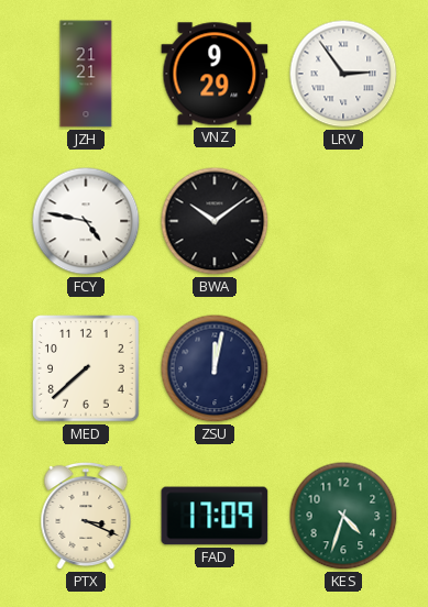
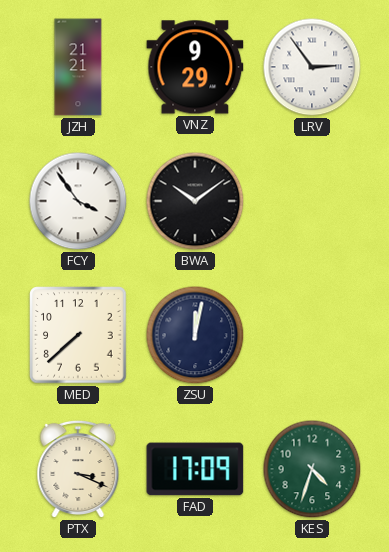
FCY: 4:47 -> 3:54 (78, 201)
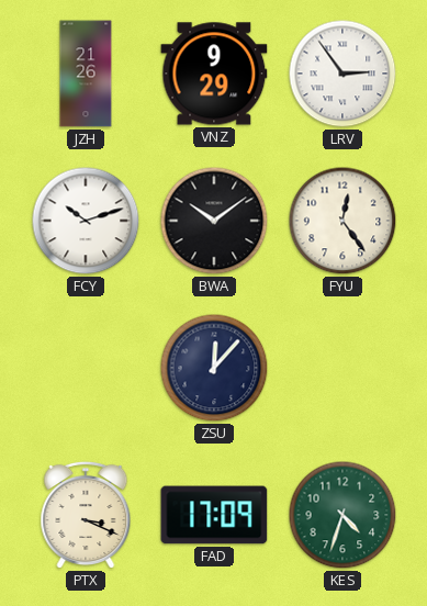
JZH: 21:21 -> 21:26 (86, 74)
FCY: 3:54 -> 10:12 (86, 221)
FYU: none -> 12:24 (342, 221)
MED: 7:38 -> none (78, 335)
ZSU: 12:02 -> 12:07 (214, 368)
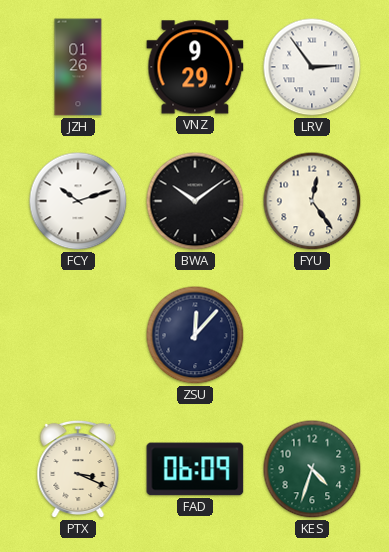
JZH: 21:26 -> 01:26 (78, 67)
FAD: 17:09 -> 06:09 (195, 469)
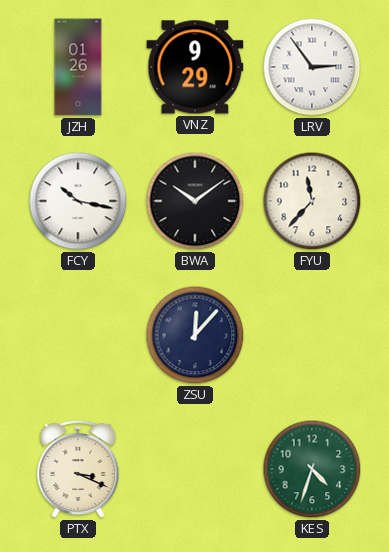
FCY: 10:12 -> 10:17 (78, 201)
FYU: 12:24 -> 11:37 (312, 201)
FAD: 06:09 -> none (195, 469)
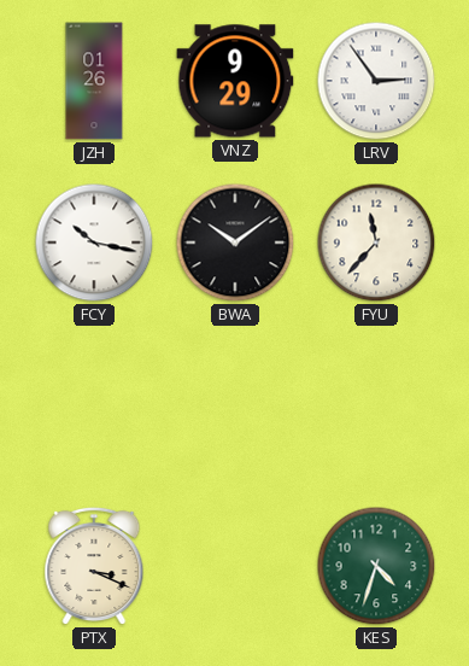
ZSU: 12:07 -> none (195, 335)
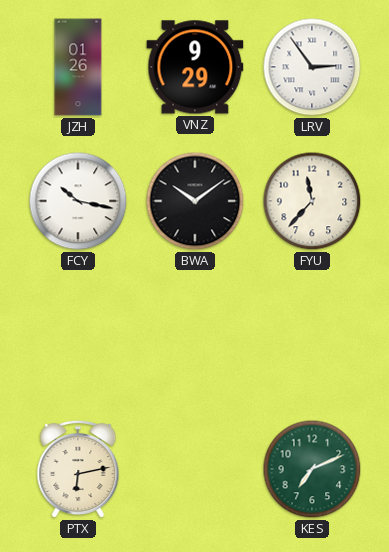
PTX: 3:19 -> 6:13 (78, 469)
KES: 4:33 -> 7:11 (312, 469)
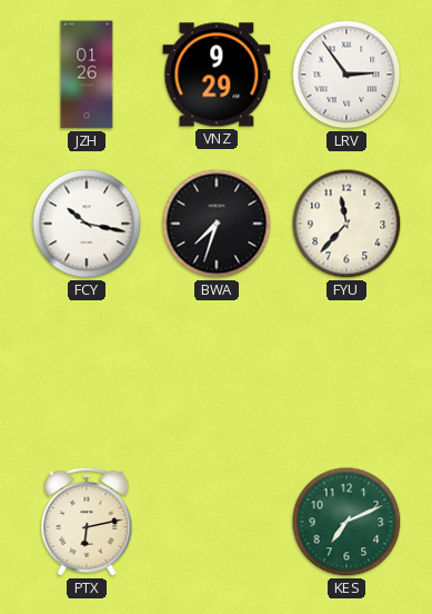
BWA: 10:09 -> 7:33 (217, 224)
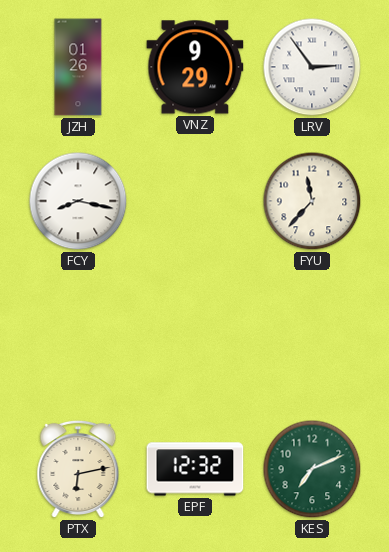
FCY: 10:17 -> 8:17 (78, 201)
BWA: 7:33 -> none (217, 224)
EPF: none -> 12:32 (195, 469)
